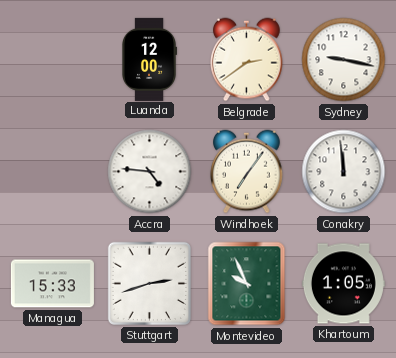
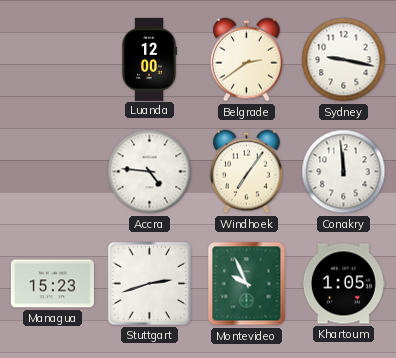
Managua: 15:33 -> 15:23 (52, 284)
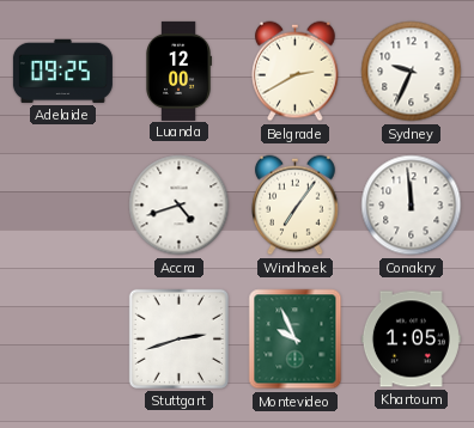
Adelaide: none -> 09:25 (62, 71)
Belgrade: 2:39 -> 2:40 (296, 72)
Sydney: 9:17 -> 9:34 (412, 72)
Accra: 4:46 -> 4:42 (180, 206)
Managua: 15:23 -> none (52, 284)
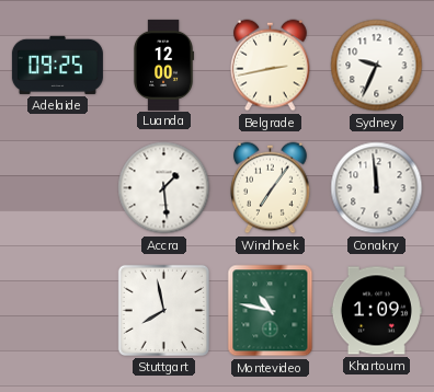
Belgrade: 2:40 -> 2:43 (271, 66)
Accra: 4:42 -> 1:29 (164, 188)
Stuttgart: 2:42 -> 7:58 (163, 310)
Montevideo: 9:56 -> 10:47 (271, 311)
Khartoum: 1:05 -> 1:09 (376, 311)
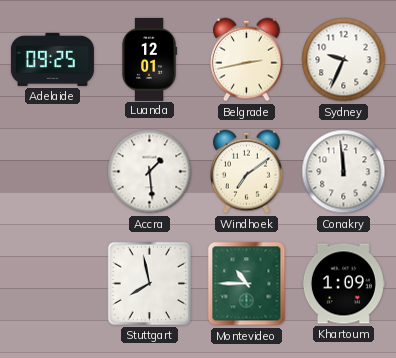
Luanda: 12:00 -> 12:01 (149, 59)
Windhoek: 7:06 -> 7:09 (247, 172)
Montevideo: 10:47 -> 10:45 (247, 284)
